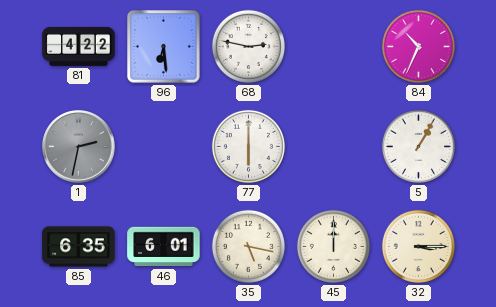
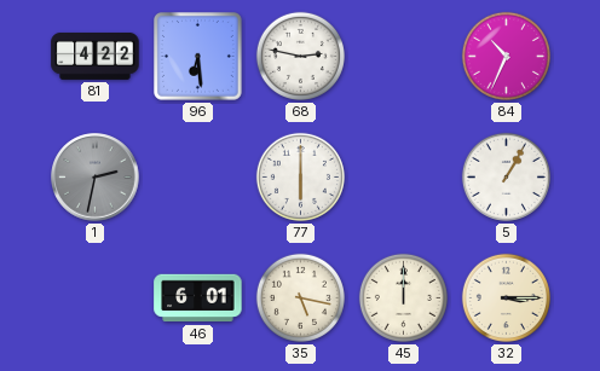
85: 6:35 -> none (79, 247)
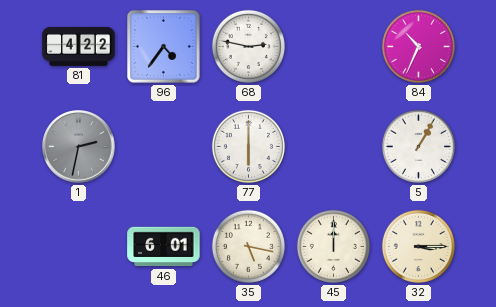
96: 6:29 -> 4:36 (164, 47)
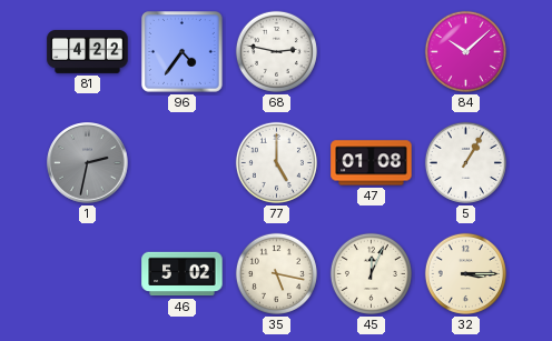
84: 10:34 -> 10:08 (465, 51)
77: 6:00 -> 5:00 (276, 162)
47: none -> 01:08 (372, 163)
46: 6:01 -> 5:02 (183, 274)
45: 12:00 -> 12:04 (371, 273)
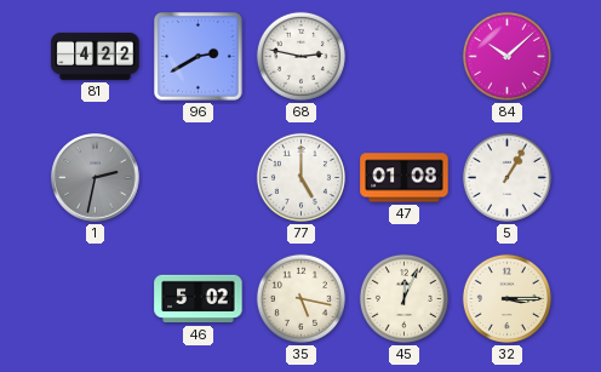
96: 4:36 -> 2:40 (199, 57)
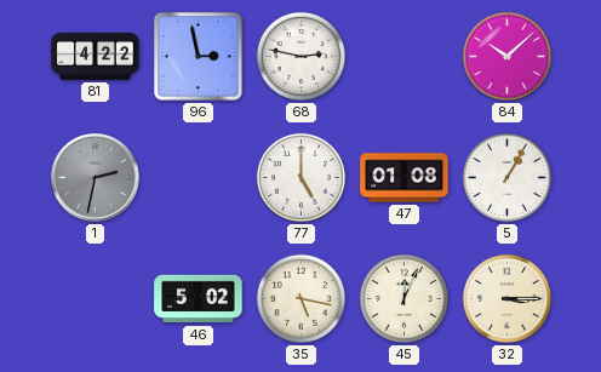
96: 2:40 -> 2:58 (199, 57)
